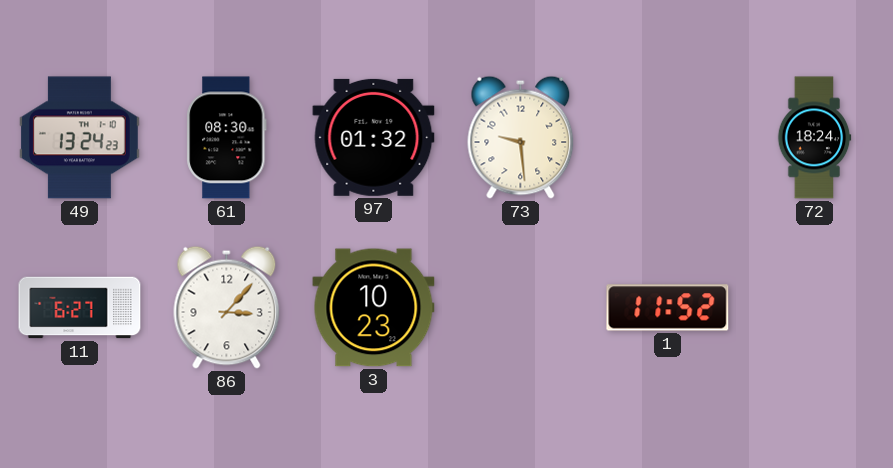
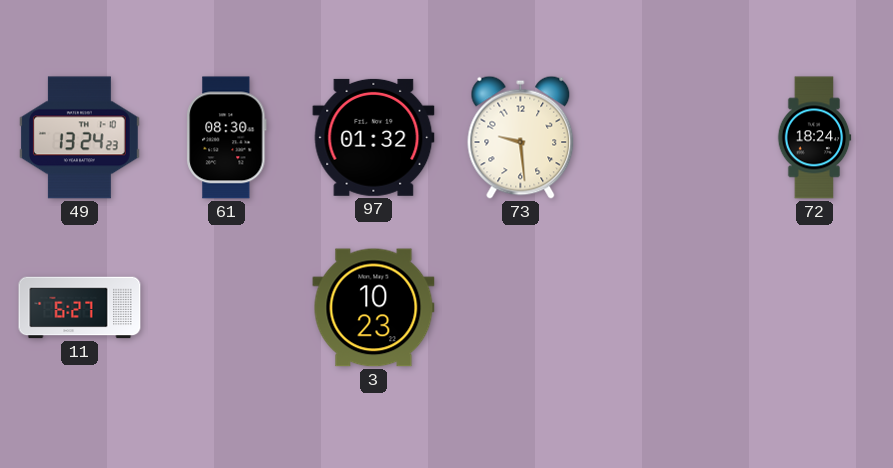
86: 3:07 -> none (227, 307)
1: 11:52 -> none (668, 308)
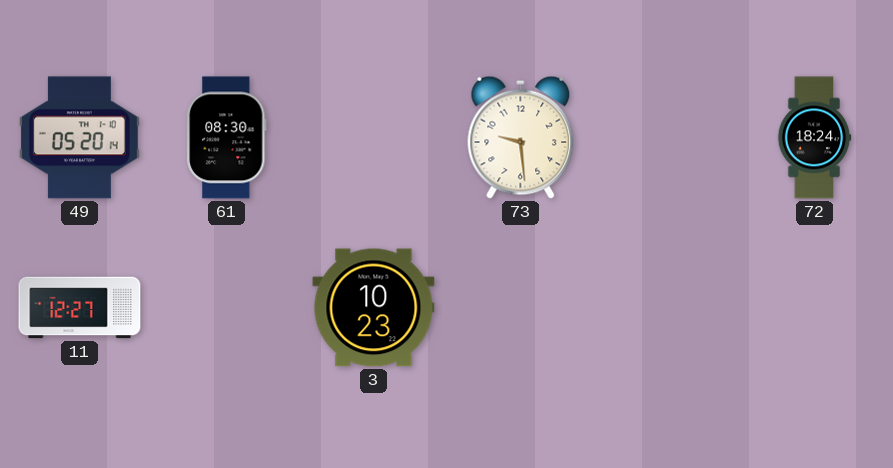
49: 13:24 -> 05:20 (79, 138)
97: 01:32 -> none (374, 137)
11: 6:27 -> 12:27 (80, 308)
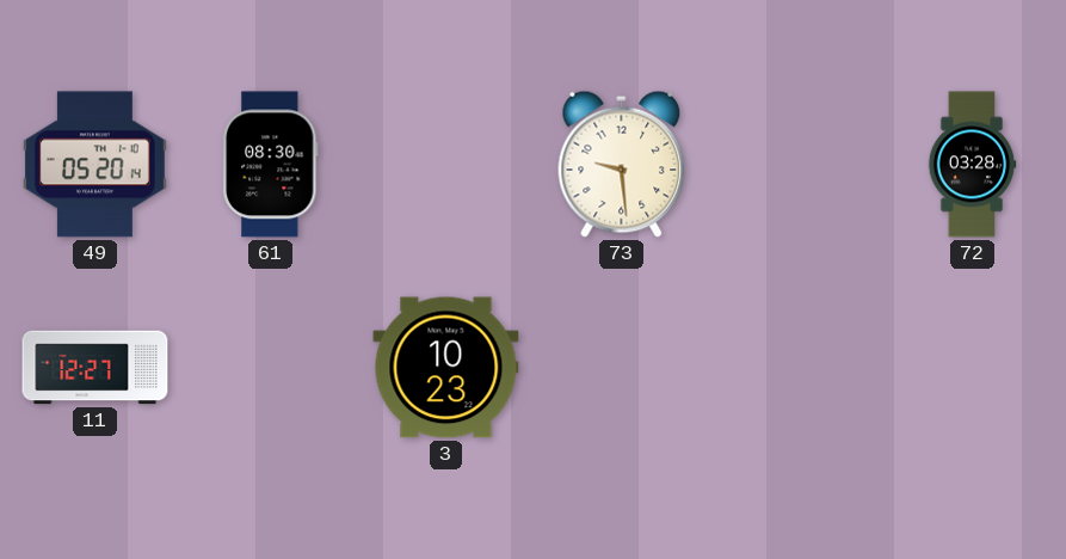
72: 18:24 -> 03:28 (972, 165)
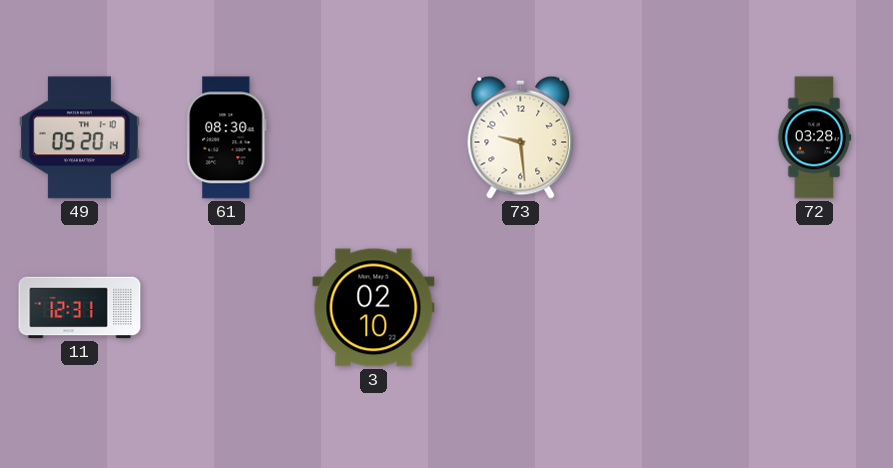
11: 12:27 -> 12:31 (80, 308)
3: 10:23 -> 02:10 (374, 308)
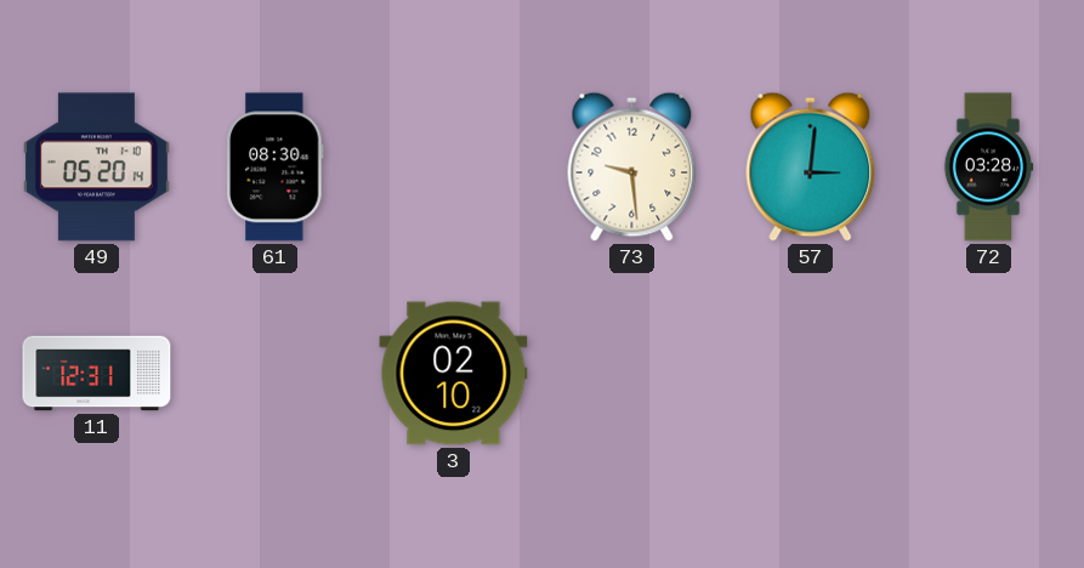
57: none -> 3:01 (811, 166)
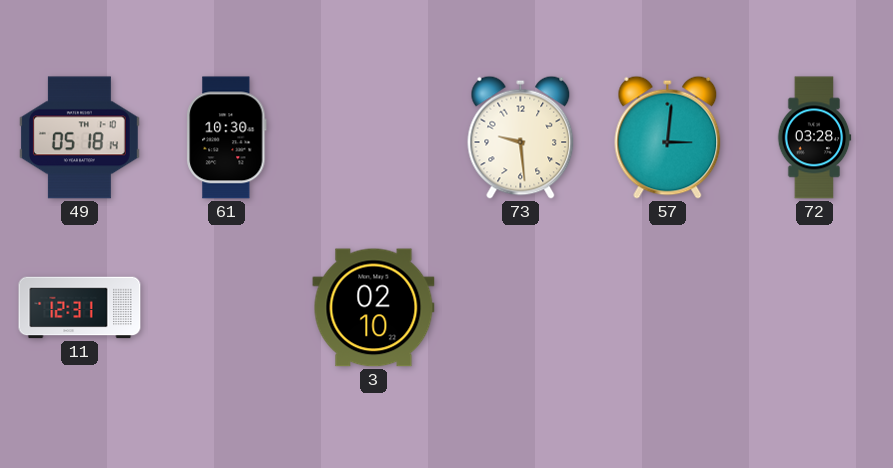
49: 05:20 -> 05:18 (79, 138)
61: 08:30 -> 10:30 (227, 138)
